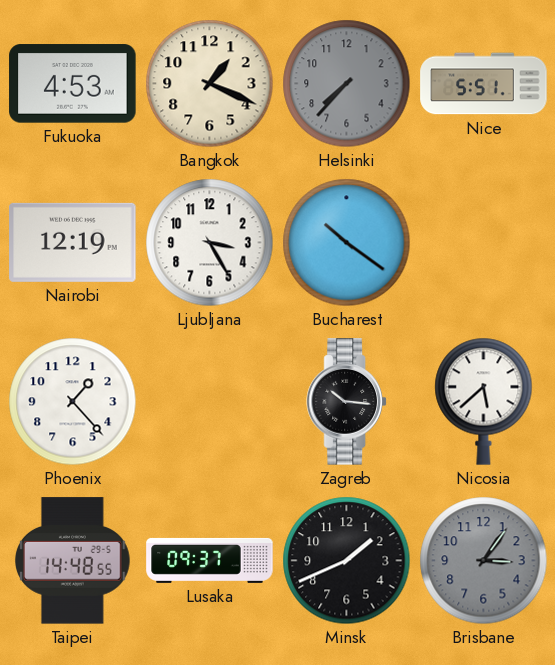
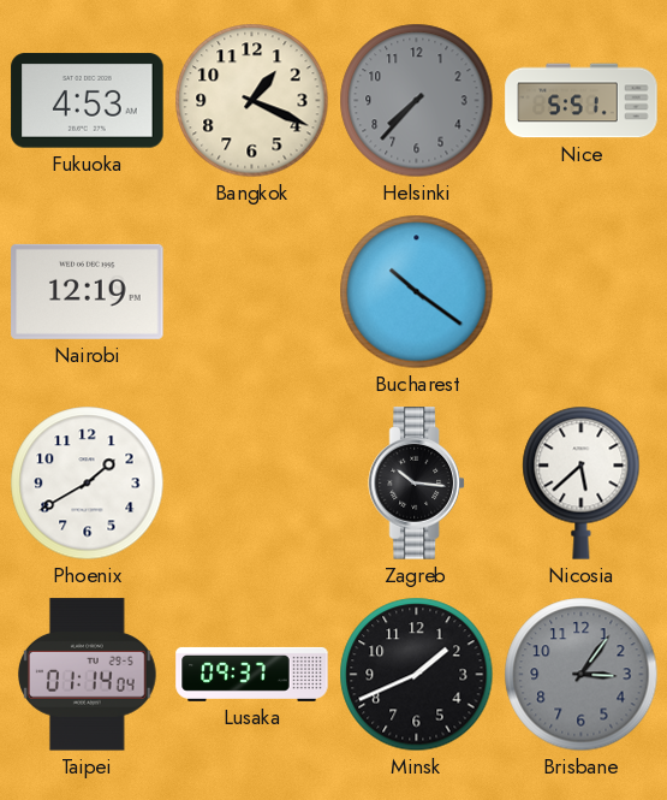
Ljubljana: 3:25 -> none (210, 243)
Phoenix: 1:23 -> 1:40 (88, 484)
Taipei: 14:48 -> 01:14 (88, 675)
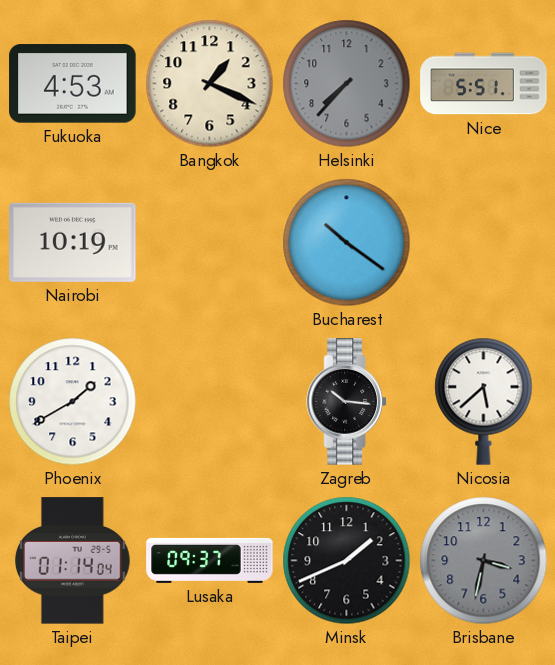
Nairobi: 12:19 -> 10:19 (73, 242)
Brisbane: 3:06 -> 3:32 (484, 561)
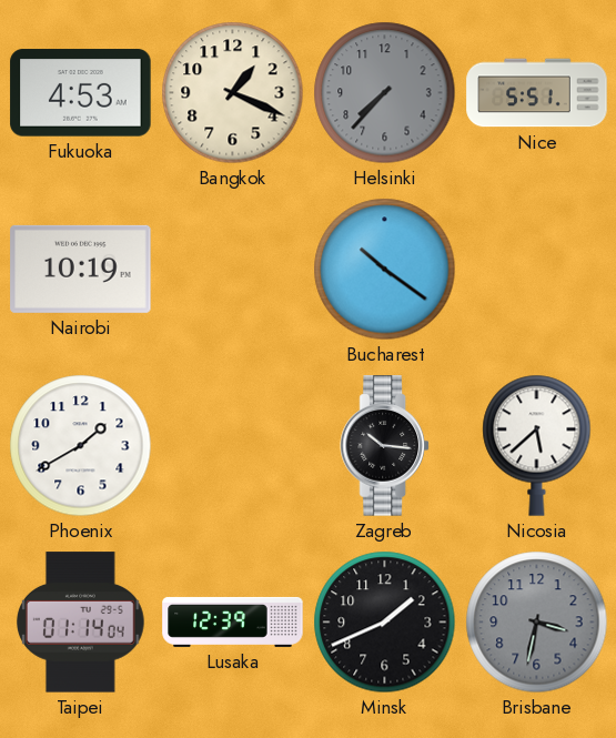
Lusaka: 09:37 -> 12:39 (233, 621)
